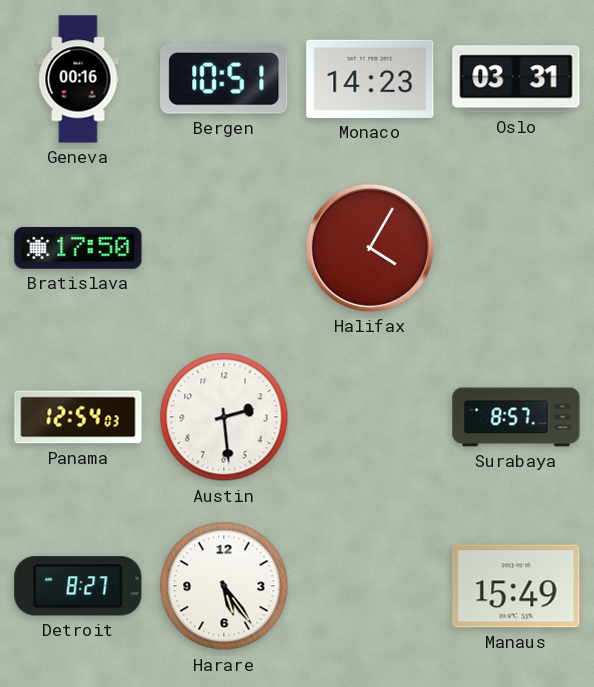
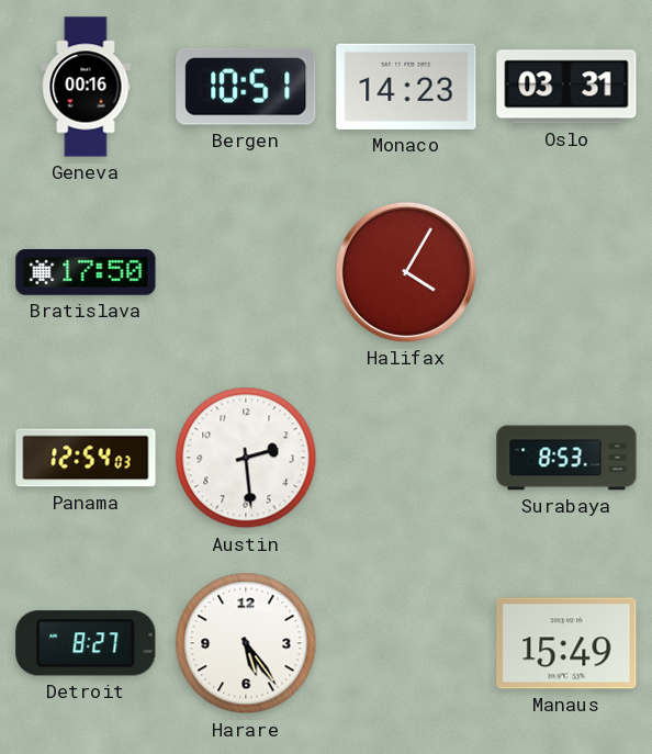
Surabaya: 8:57 -> 8:53 (566, 458)
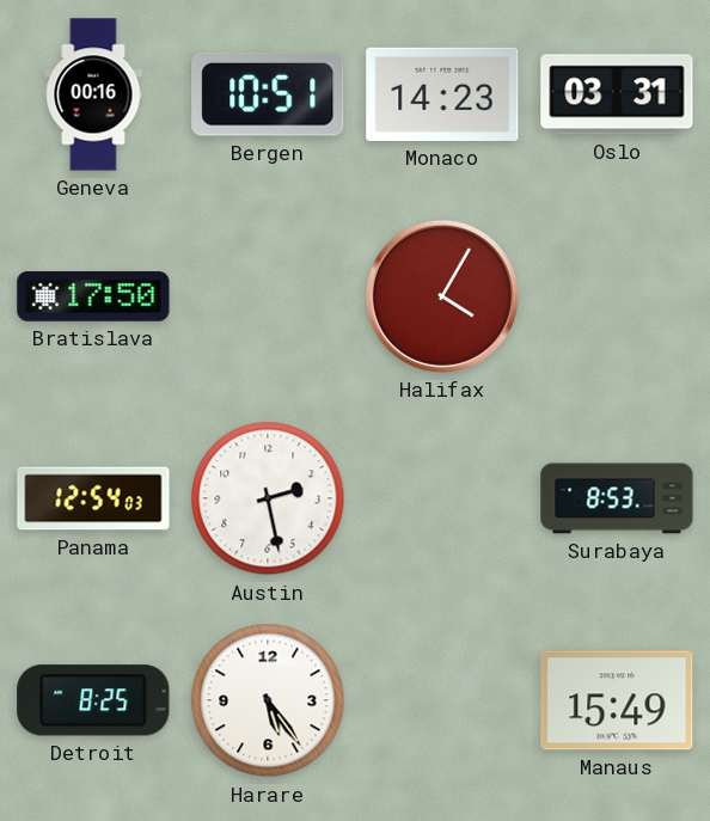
Austin: 2:29 -> 2:28 (268, 498)
Detroit: 8:27 -> 8:25 (93, 700)
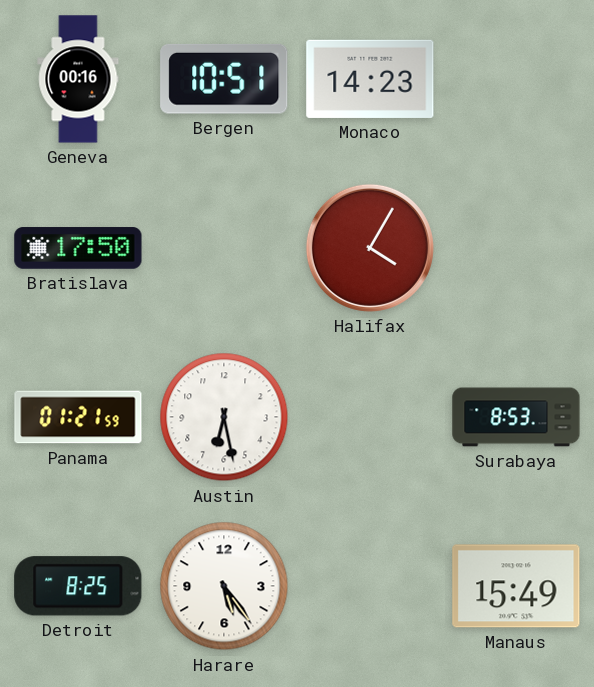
Oslo: 03:31 -> none (617, 94)
Panama: 12:54 -> 01:21 (78, 417)
Austin: 2:28 -> 6:28 (224, 417)
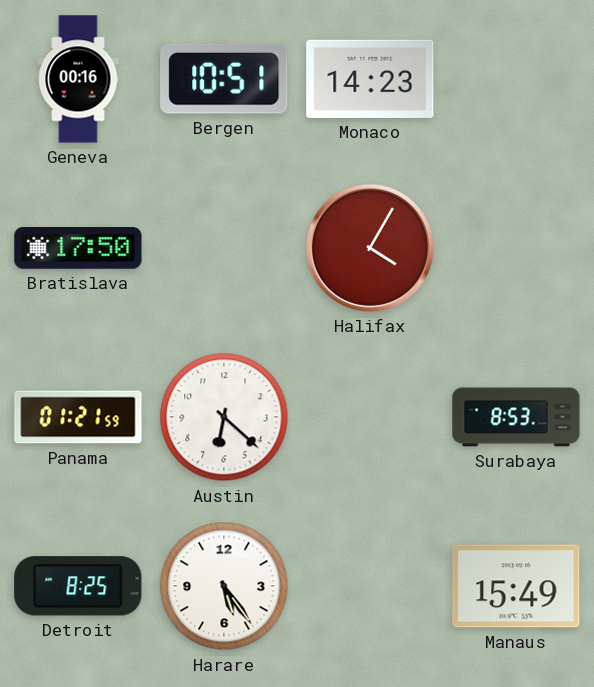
Austin: 6:28 -> 6:22 (224, 417)
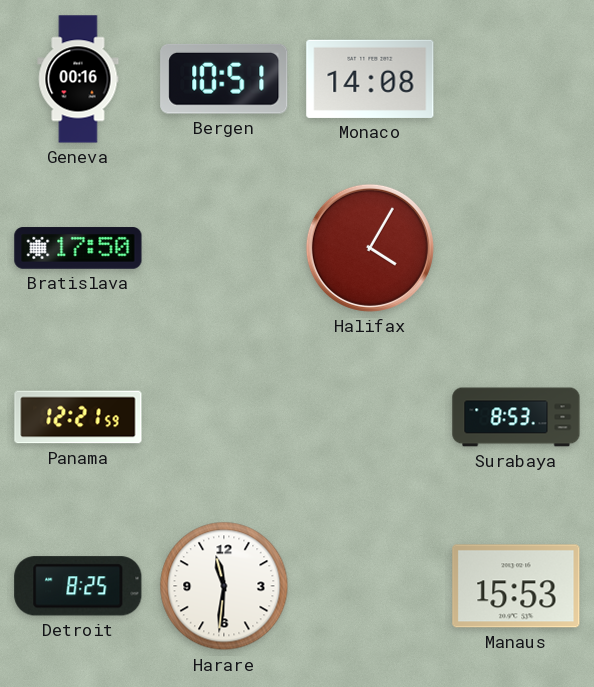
Monaco: 14:23 -> 14:08 (370, 79)
Panama: 01:21 -> 12:21 (78, 417)
Austin: 6:22 -> none (224, 417)
Harare: 5:24 -> 11:31 (224, 586)
Manaus: 15:49 -> 15:53 (516, 586)
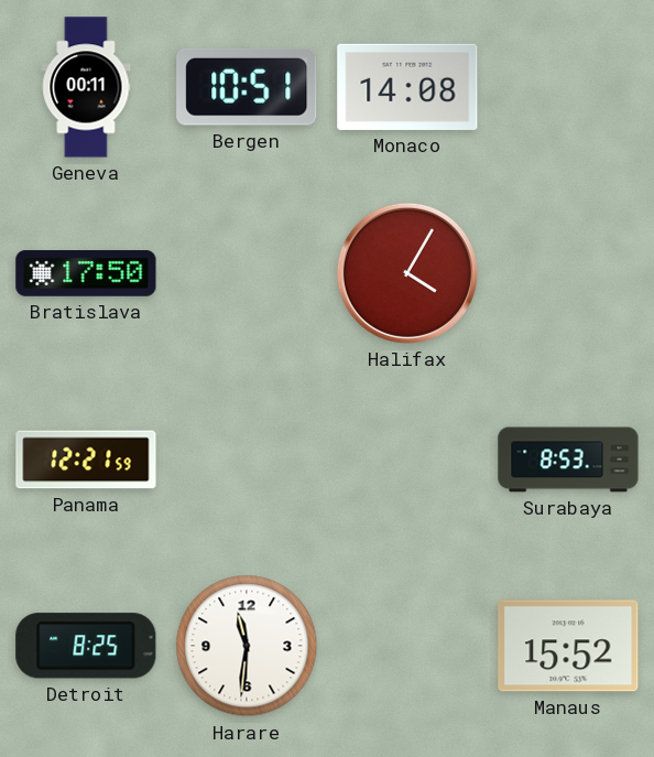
Geneva: 00:16 -> 00:11 (86, 87)
Manaus: 15:53 -> 15:52 (568, 646)
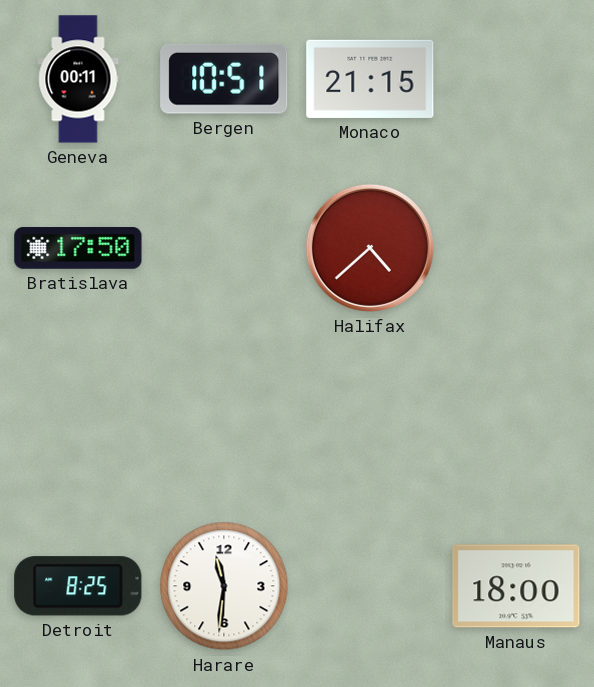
Monaco: 14:08 -> 21:15 (370, 79)
Halifax: 4:05 -> 4:38 (370, 248)
Panama: 12:21 -> none (86, 459)
Surabaya: 8:53 -> none (568, 459)
Manaus: 15:52 -> 18:00 (516, 586)
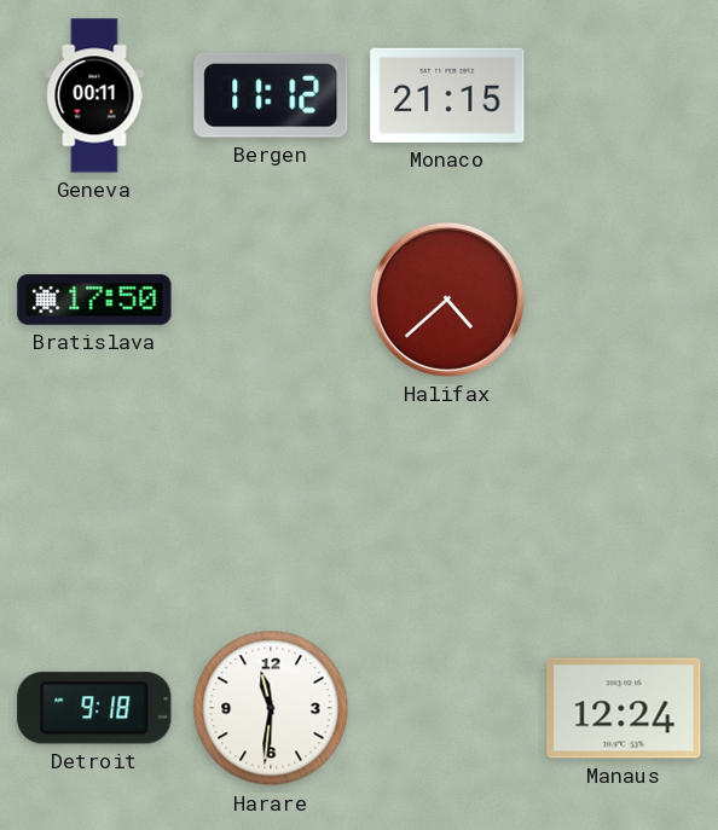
Bergen: 10:51 -> 11:12 (271, 95)
Detroit: 8:25 -> 9:18 (94, 708)
Manaus: 18:00 -> 12:24 (624, 708)
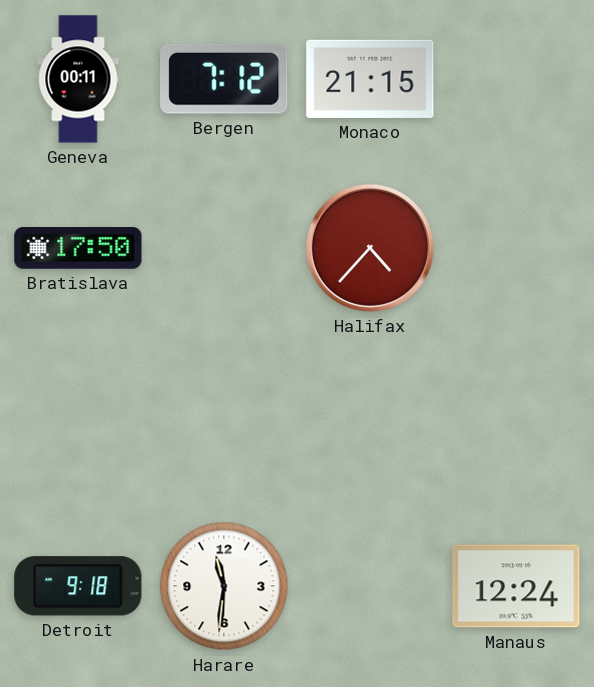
Bergen: 11:12 -> 7:12 (224, 79)
Halifax: 4:38 -> 4:37 (370, 248)
